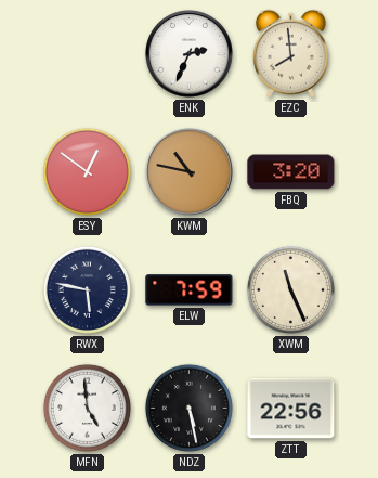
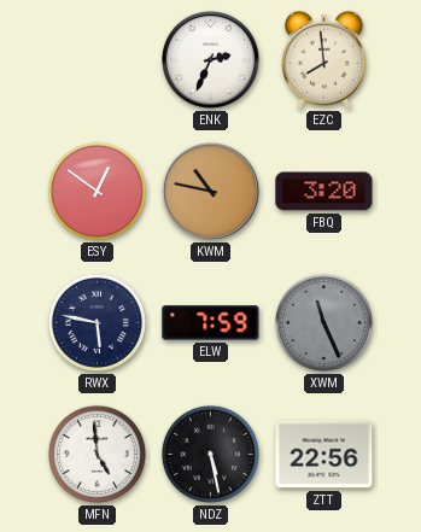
XWM dial: cream -> grey (323, 322)
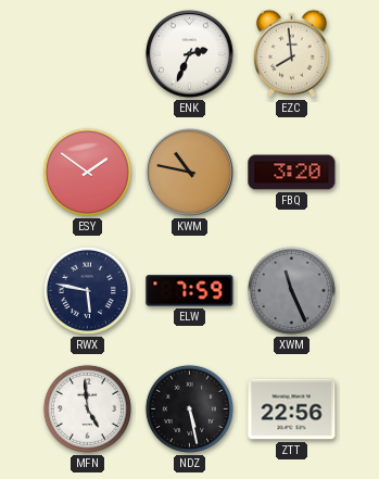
ESY: 12:51 -> 1:51 (87, 172)
